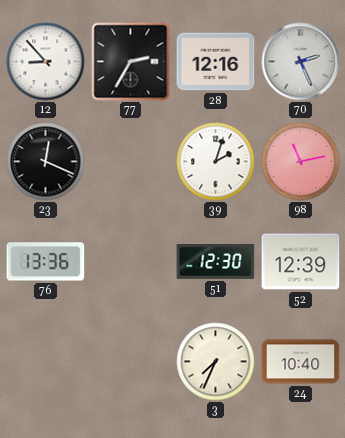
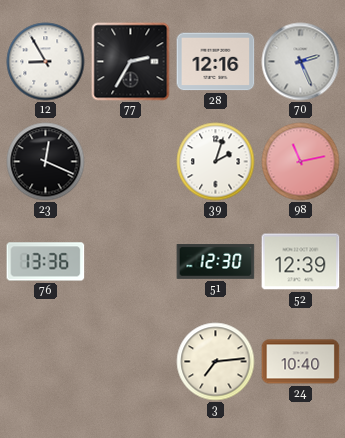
12: 8:53 -> 8:55 (46, 62)
3: 7:34 -> 7:14 (216, 362)
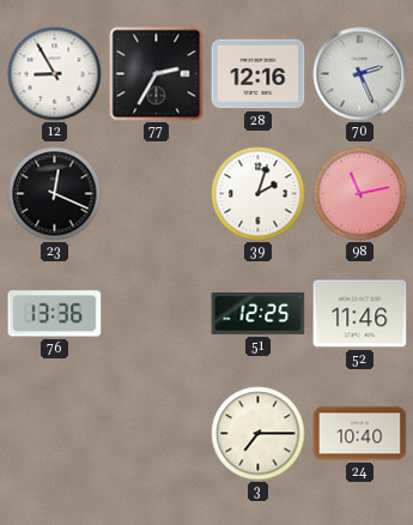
51: 12:30 -> 12:25 (259, 314)
52: 12:39 -> 11:46 (360, 314)
3: 7:14 -> 7:15 (259, 434)
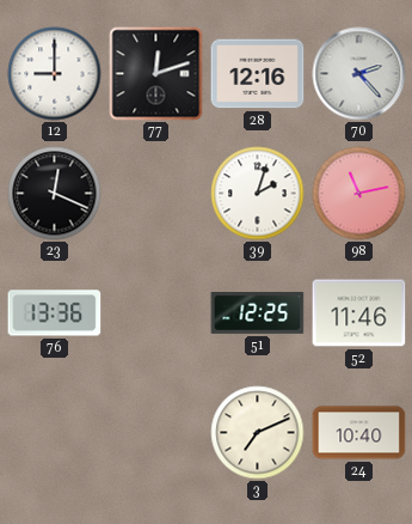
12: 8:55 -> 9:00 (55, 74)
77: 2:35 -> 12:12 (156, 74)
70: 2:26 -> 2:23 (359, 74)
3: 7:15 -> 7:11 (258, 433)
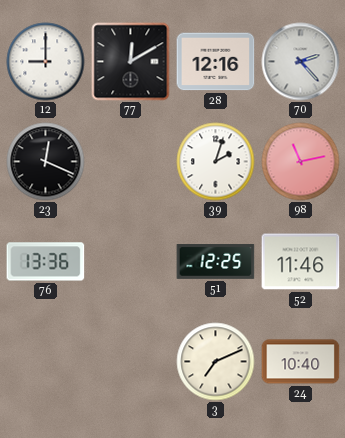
77: 12:12 -> 12:10 (131, 62)
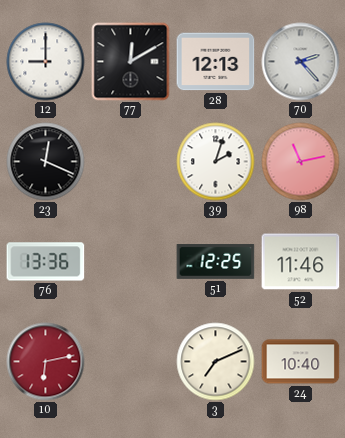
28: 12:16 -> 12:13 (216, 62)
10: none -> 6:13 (46, 362)
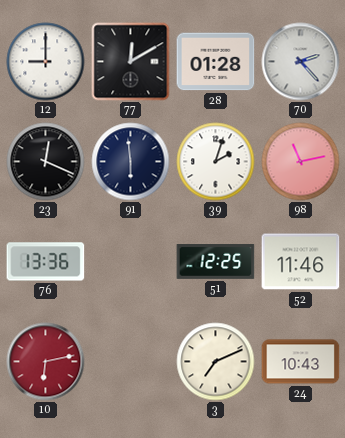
28: 12:13 -> 01:28 (216, 62)
91: none -> 5:59 (131, 162)
24: 10:40 -> 10:43 (301, 362)
